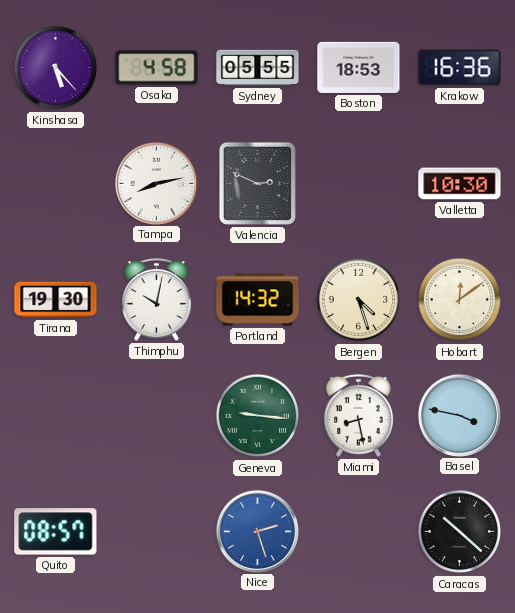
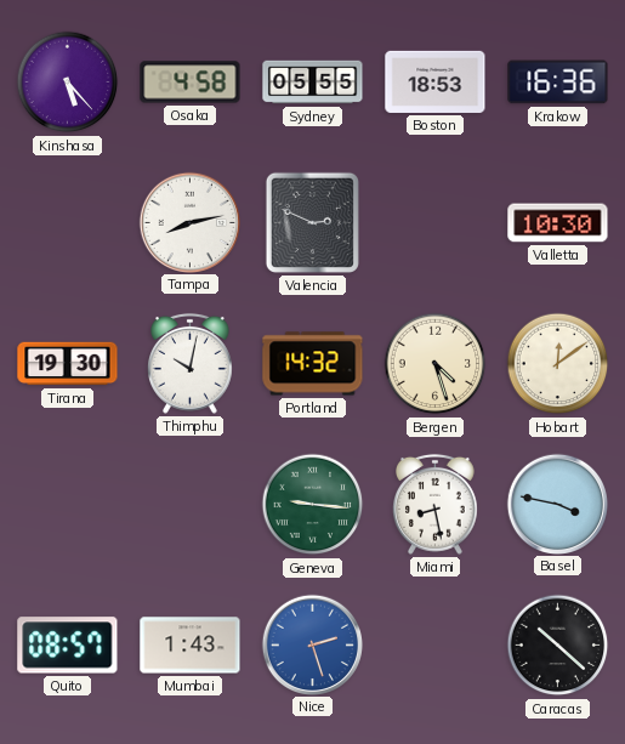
Mumbai: none -> 1:43 (191, 646)
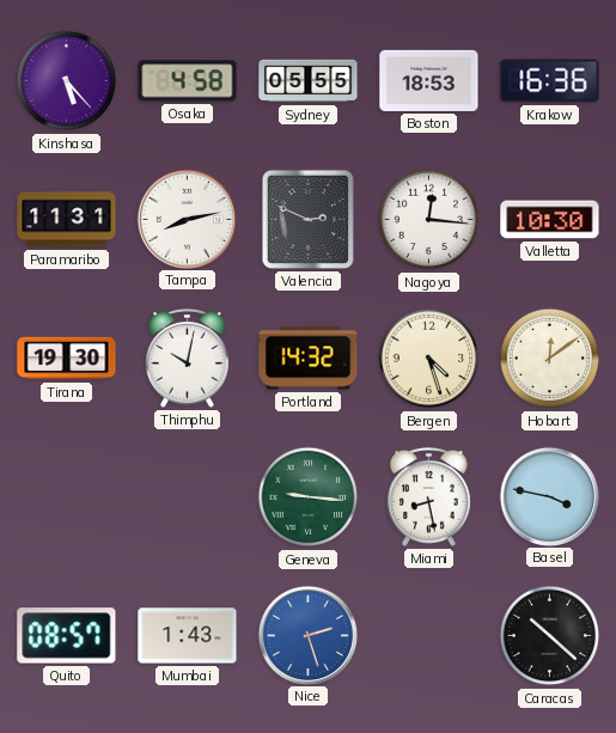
Paramaribo: none -> 11:31 (67, 220)
Nagoya: none -> 12:16 (429, 220)
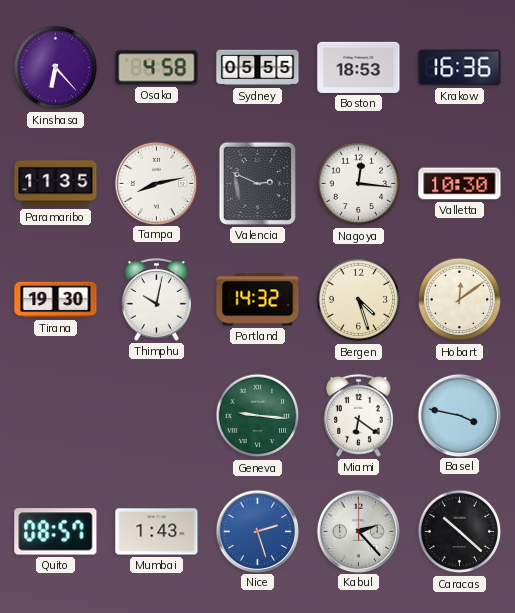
Kinshasa: 5:23 -> 6:23 (56, 68)
Paramaribo: 11:31 -> 11:35 (56, 184)
Miami: 8:28 -> 6:21 (359, 415)
Kabul: none -> 2:23 (358, 531)
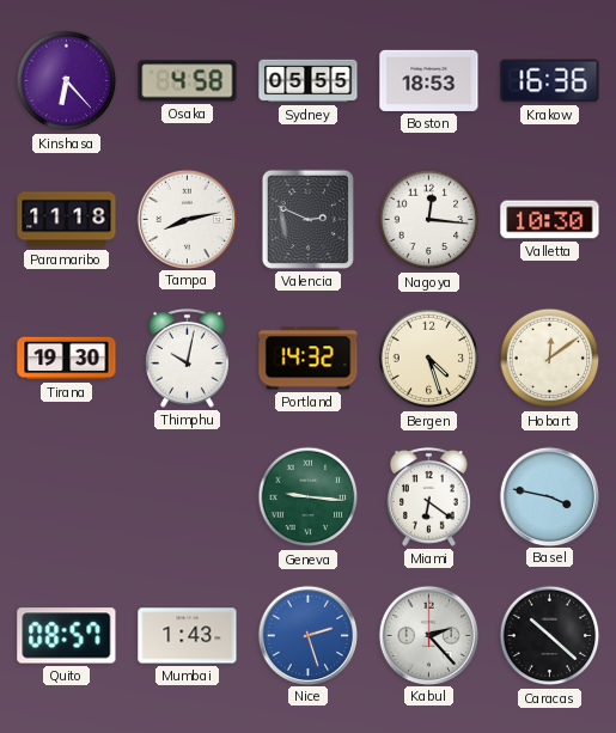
Paramaribo: 11:35 -> 11:18 (67, 220)
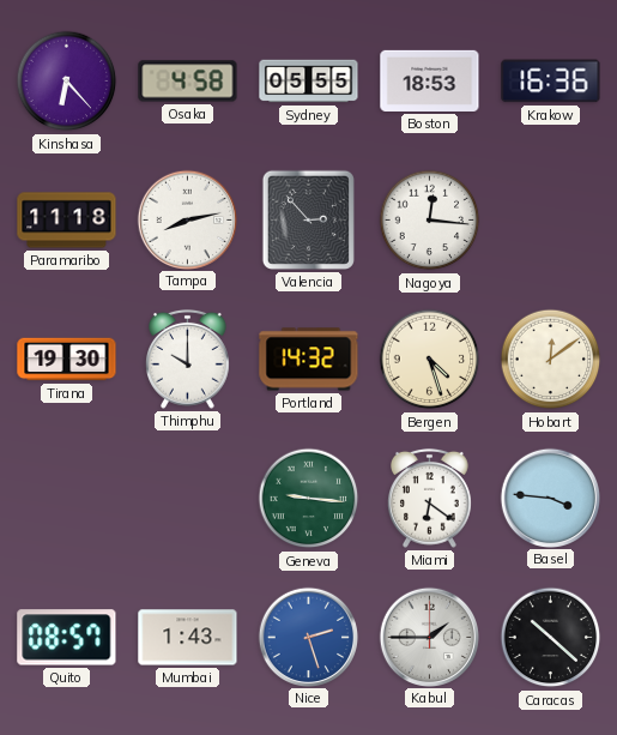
Valencia: 2:49 -> 2:53 (308, 219)
Valletta: 10:30 -> none (550, 220)
Thimphu: 10:02 -> 10:00 (188, 359)
Basel: 3:47 -> 3:46 (550, 498)
Kabul: 2:23 -> 1:45 (429, 637)
